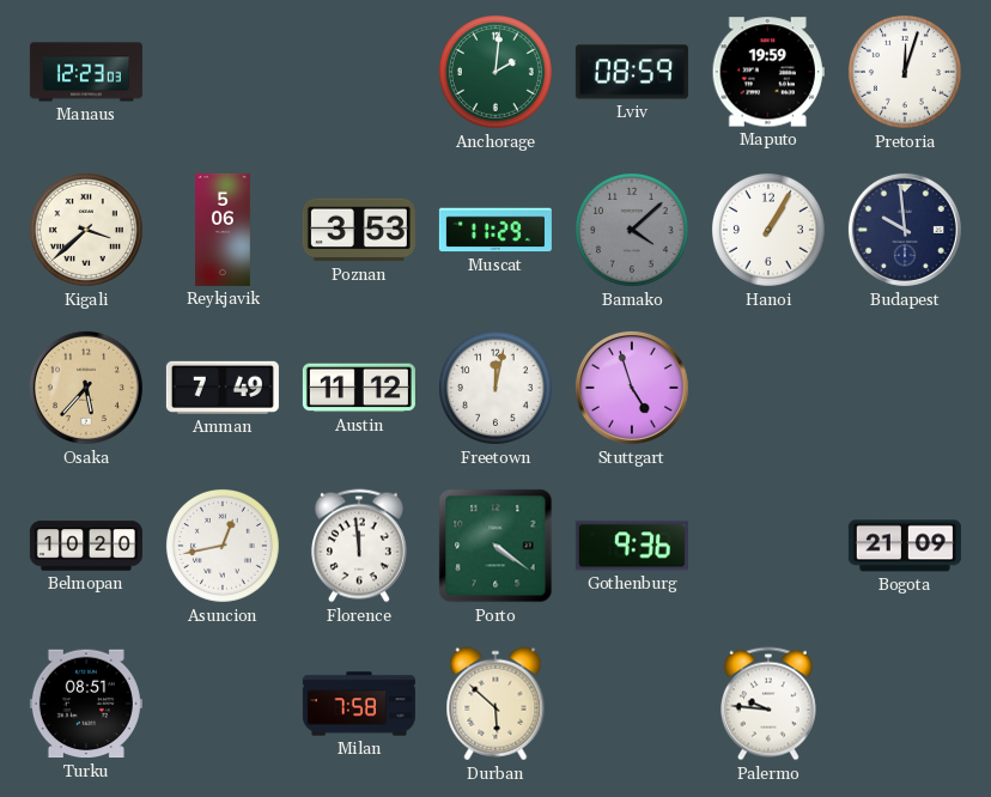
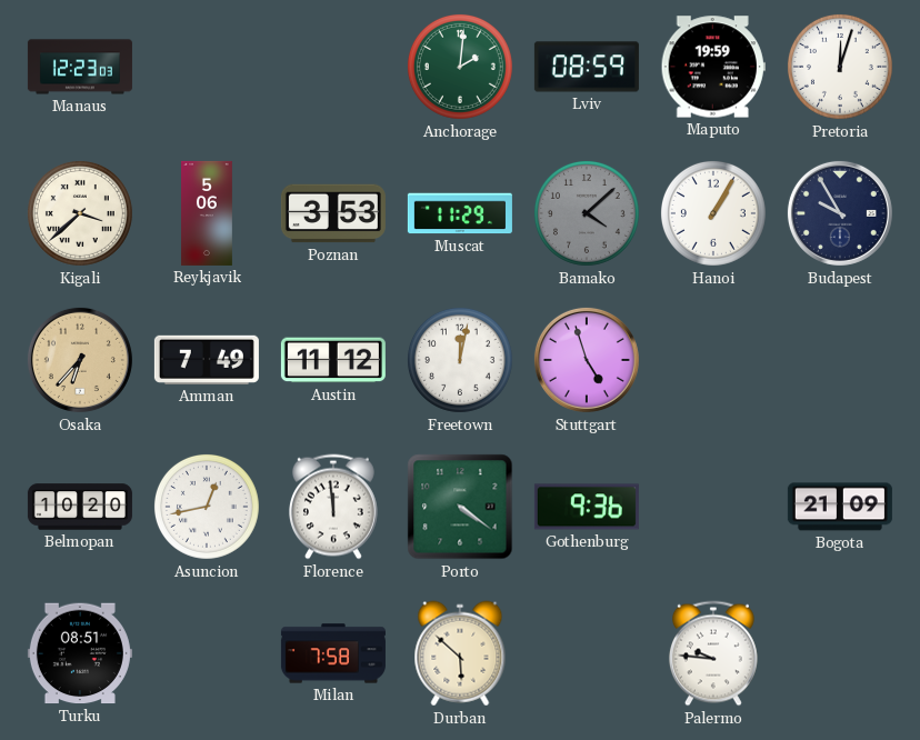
Budapest: 9:59 -> 9:55 (840, 213)
Osaka: 5:37 -> 6:37 (80, 360)
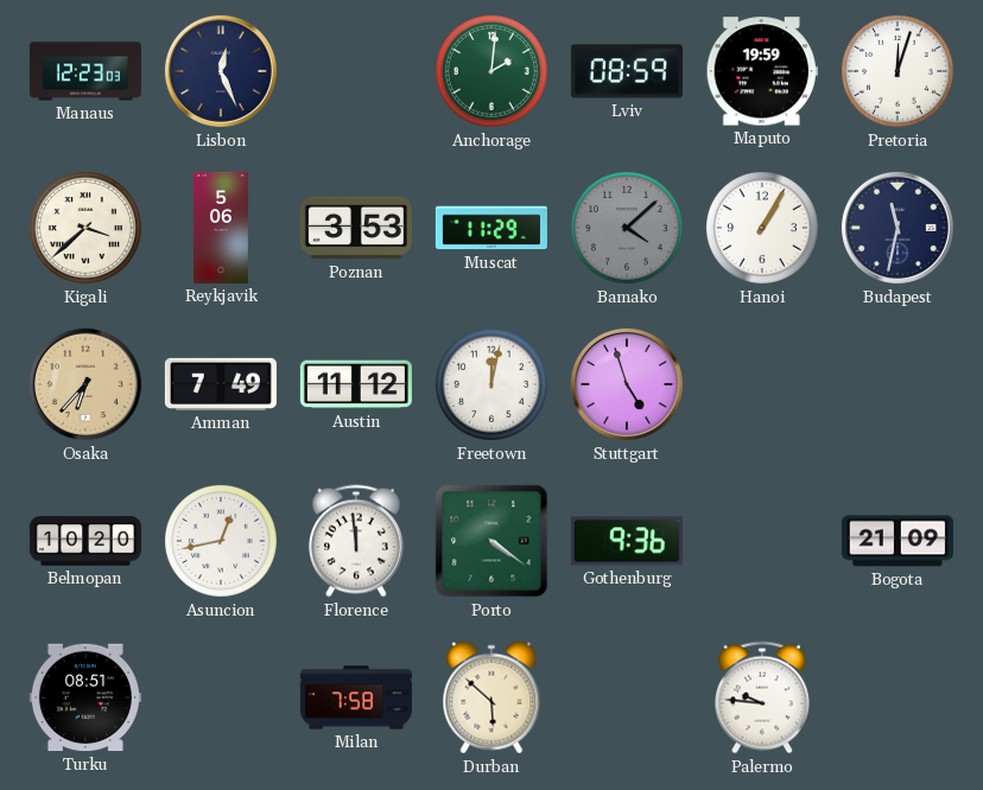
Lisbon: none -> 12:26 (221, 71)
Budapest: 9:55 -> 11:32 (898, 228)
